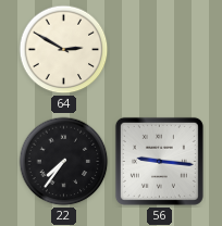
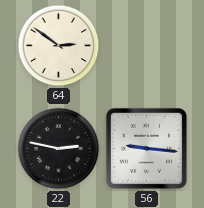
64: 2:50 -> 2:51 (59, 46)
22: 7:36 -> 2:47 (59, 149)
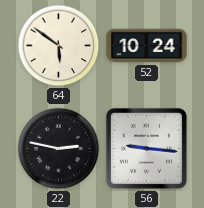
64: 2:51 -> 5:51 (59, 46)
52: none -> 10:24 (147, 46)
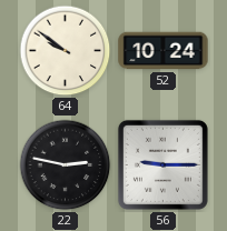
64: 5:51 -> 9:51 (66, 51)
56: 9:16 -> 9:15 (162, 164)
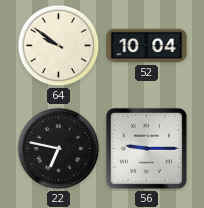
52: 10:24 -> 10:04 (147, 46)
22: 2:47 -> 6:47 (59, 149)
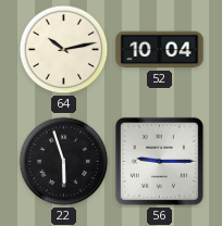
64: 9:51 -> 10:13 (64, 50)
22: 6:47 -> 5:57 (64, 162)
